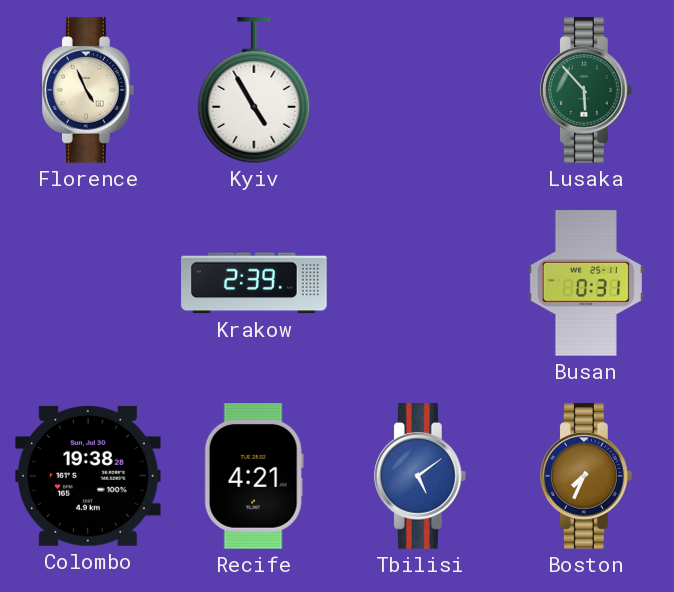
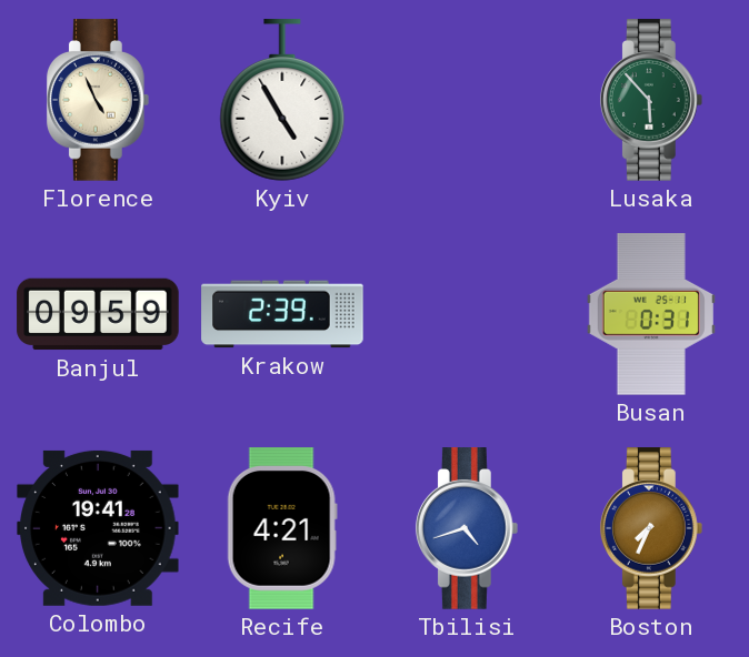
Banjul: none -> 09:59 (98, 314)
Colombo: 19:38 -> 19:41 (99, 528)
Tbilisi: 5:09 -> 4:42 (467, 528)
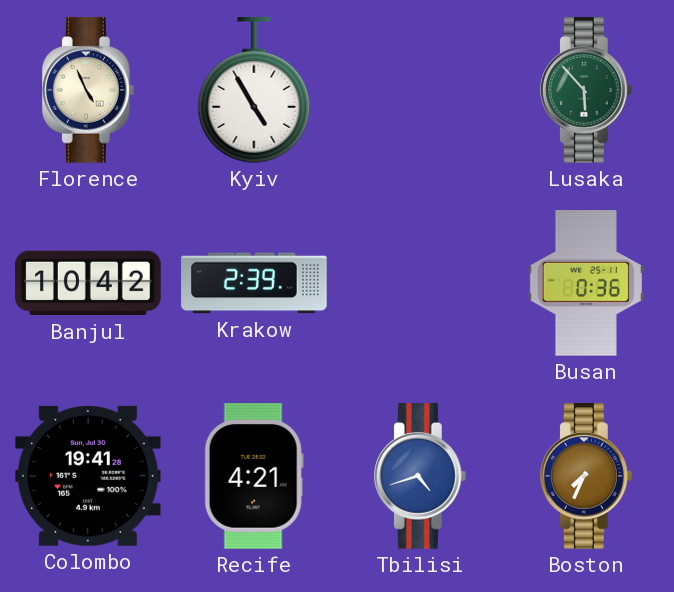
Banjul: 09:59 -> 10:42 (88, 283)
Busan: 0:31 -> 0:36 (586, 283)
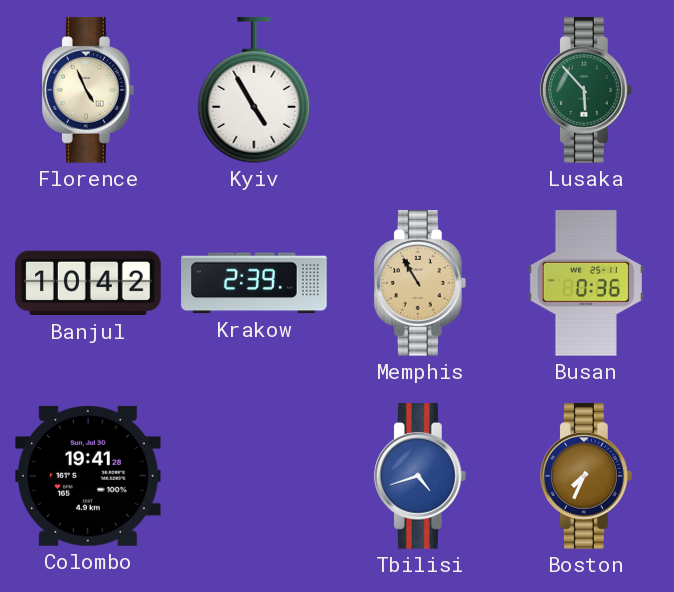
Memphis: none -> 10:55 (420, 283)
Recife: 4:21 -> none (254, 476)
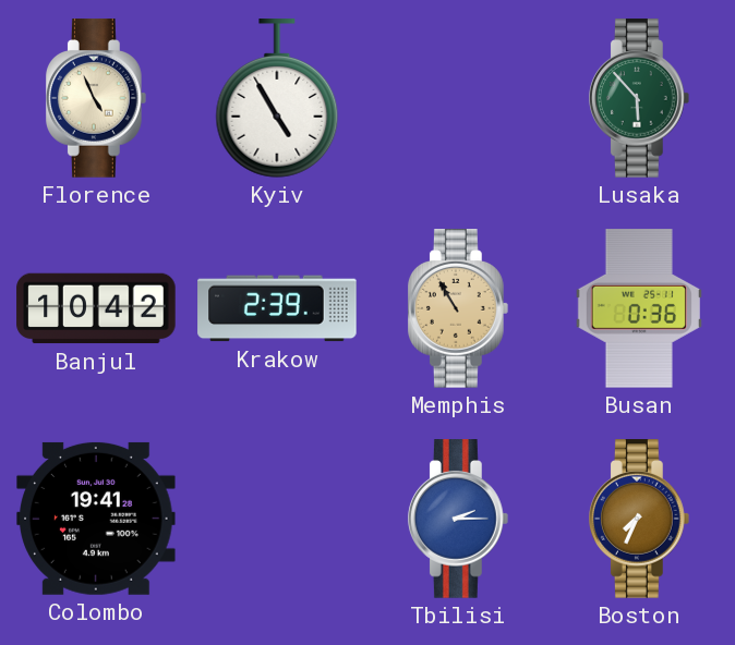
Tbilisi: 4:42 -> 2:15 (458, 519)
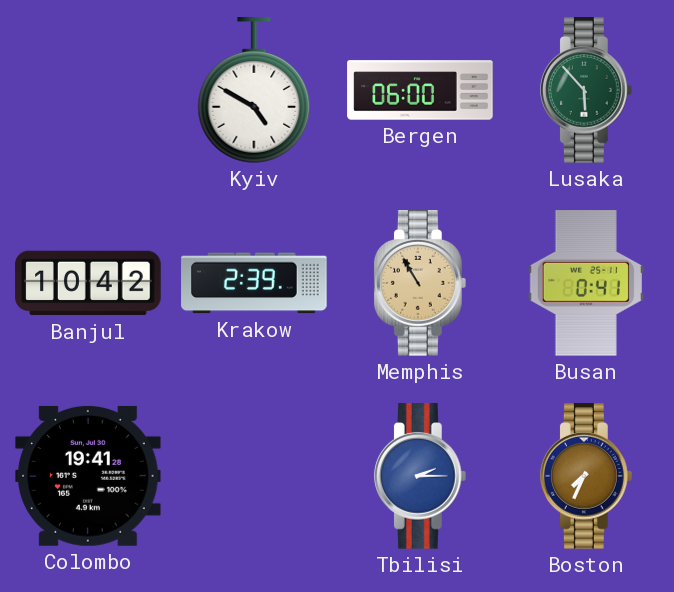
Florence: 4:56 -> none (96, 98)
Kyiv: 4:55 -> 4:50 (254, 90)
Bergen: none -> 06:00 (420, 90)
Busan: 0:36 -> 0:41 (586, 283)
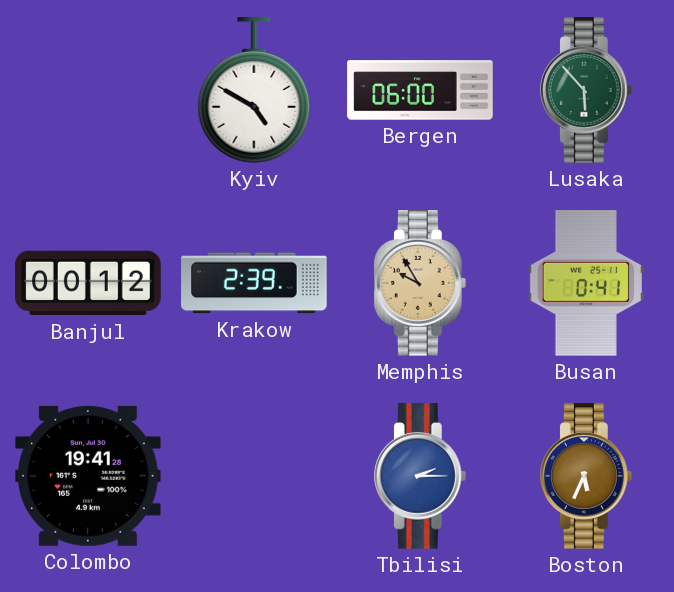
Banjul: 10:42 -> 00:12 (88, 283)
Memphis: 10:55 -> 9:55 (420, 283)
Boston: 7:34 -> 5:34 (586, 476)
